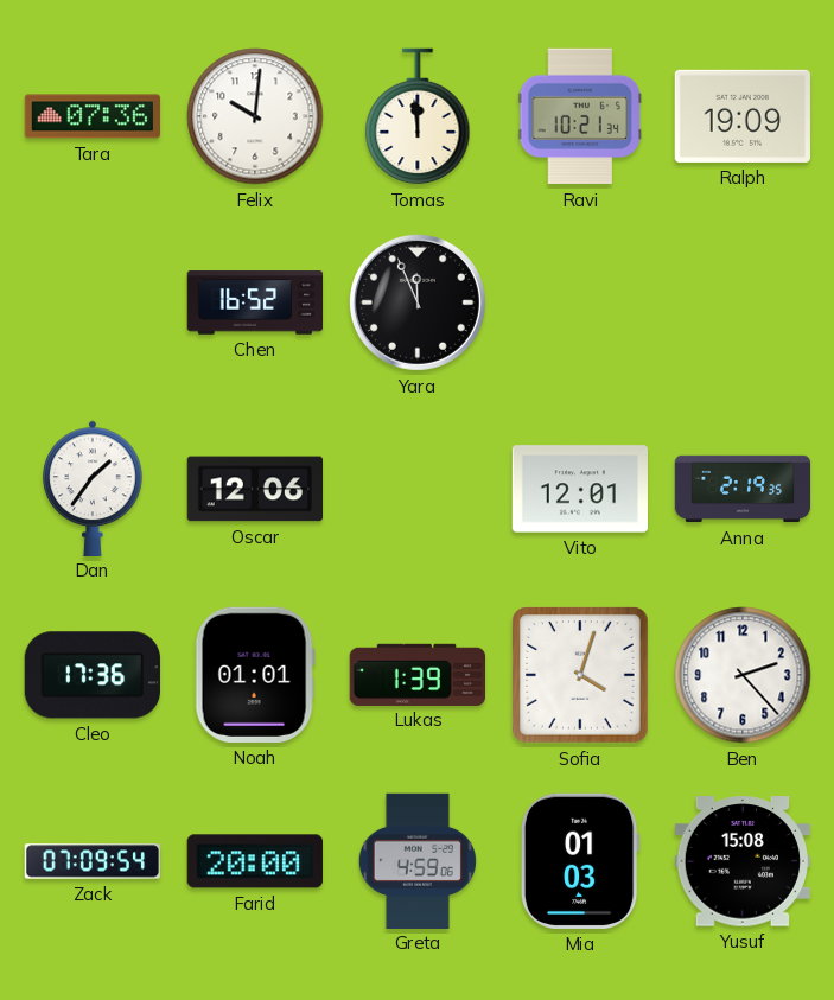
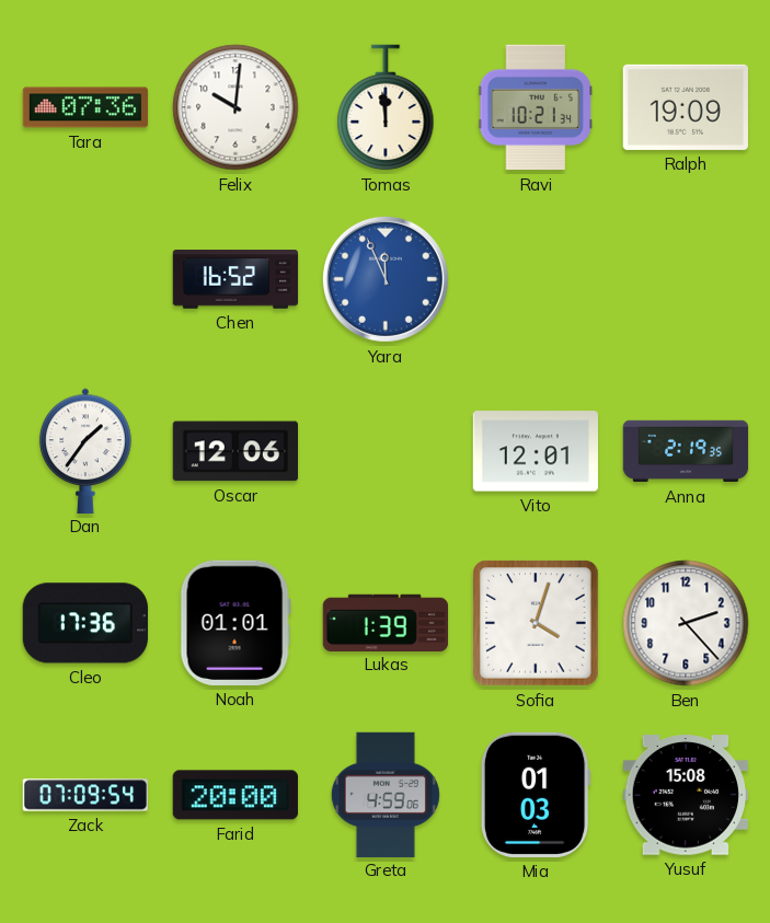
Yara dial: black -> blue (386, 279)
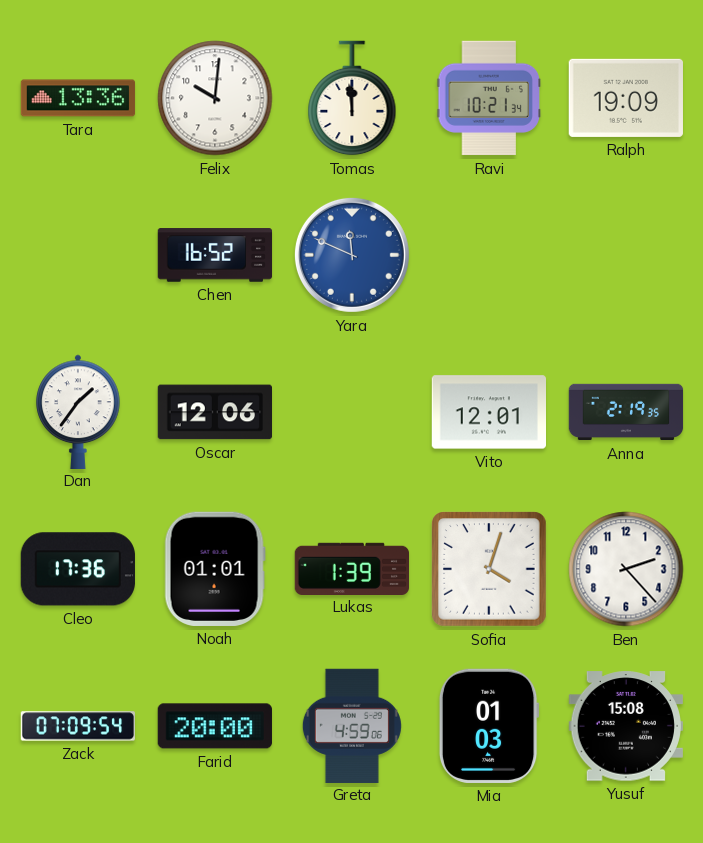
Tara: 07:36 -> 13:36 (78, 98)
Yara: 11:56 -> 11:49 (352, 255)
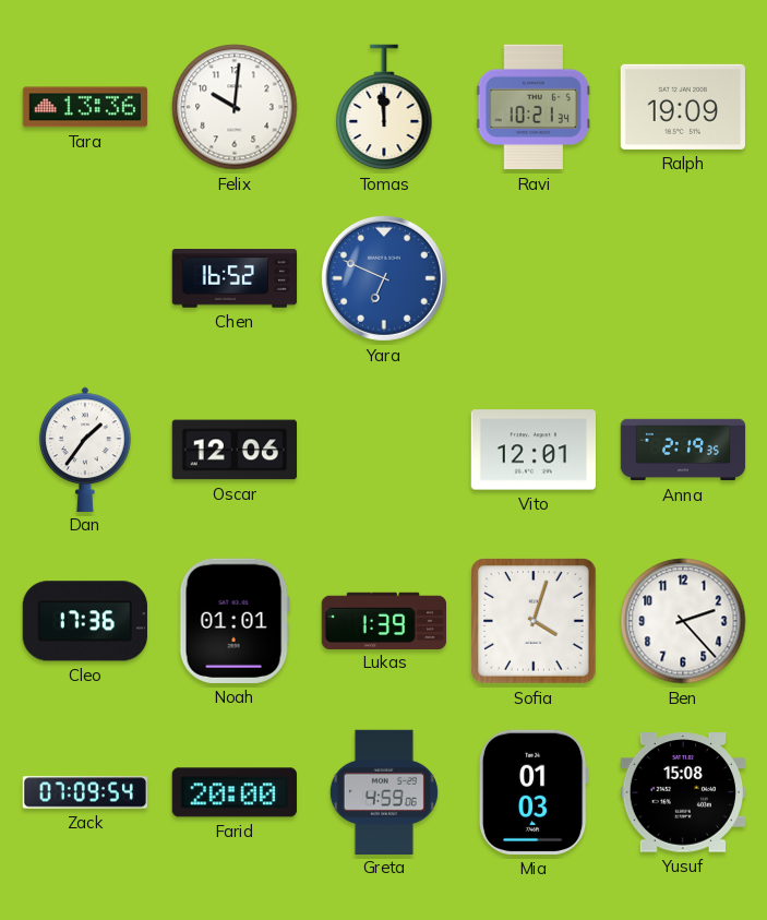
Yara: 11:49 -> 6:49 (384, 278)
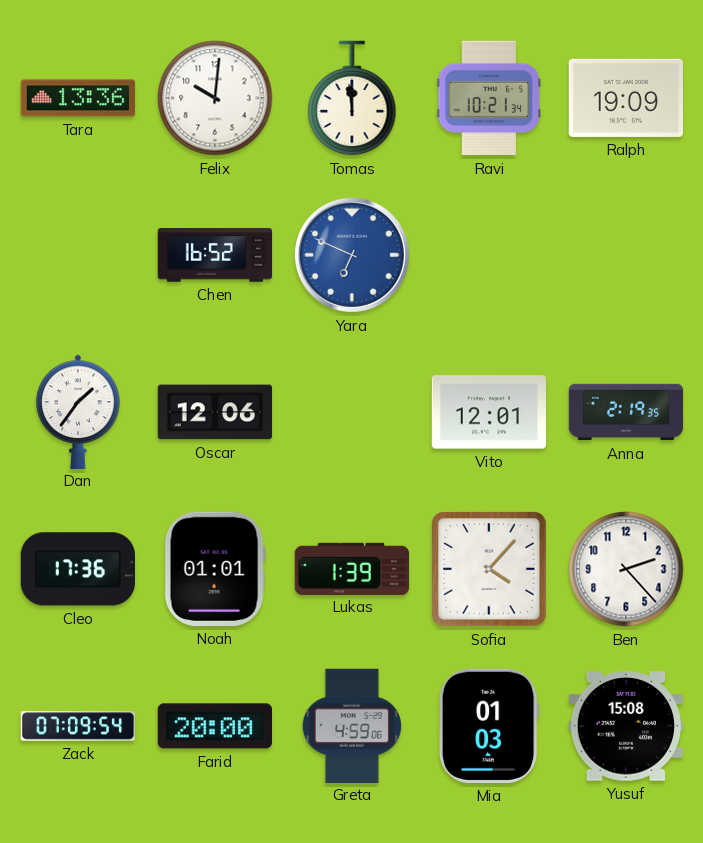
Sofia: 4:03 -> 4:07 (489, 569)
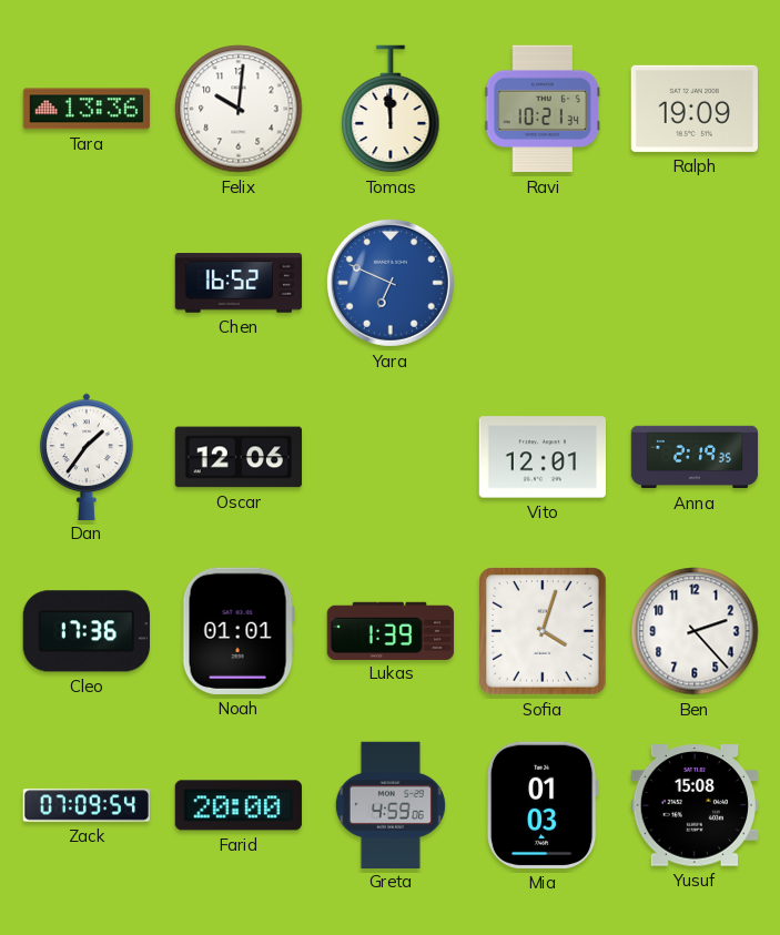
Sofia: 4:07 -> 4:03 (543, 631)
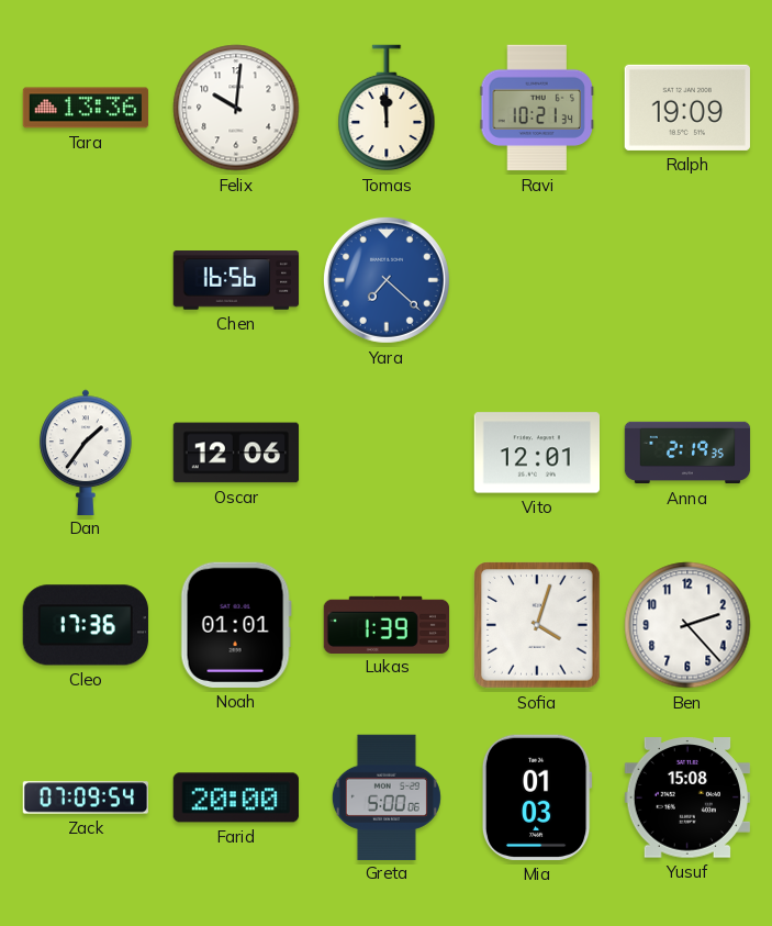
Chen: 16:52 -> 16:56 (236, 280)
Yara: 6:49 -> 7:22 (387, 280)
Greta: 4:59 -> 5:00 (387, 796)
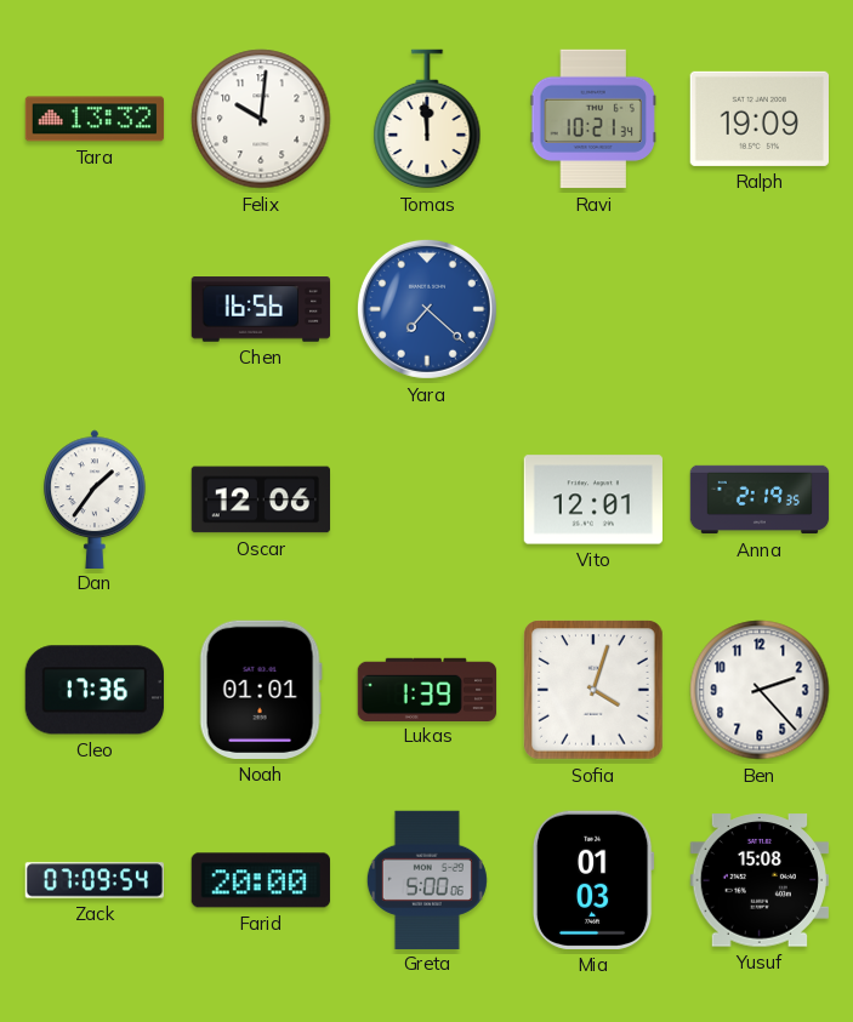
Tara: 13:36 -> 13:32 (95, 119)
